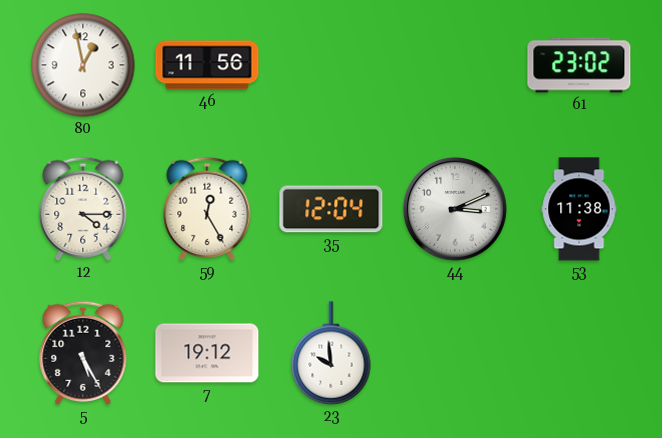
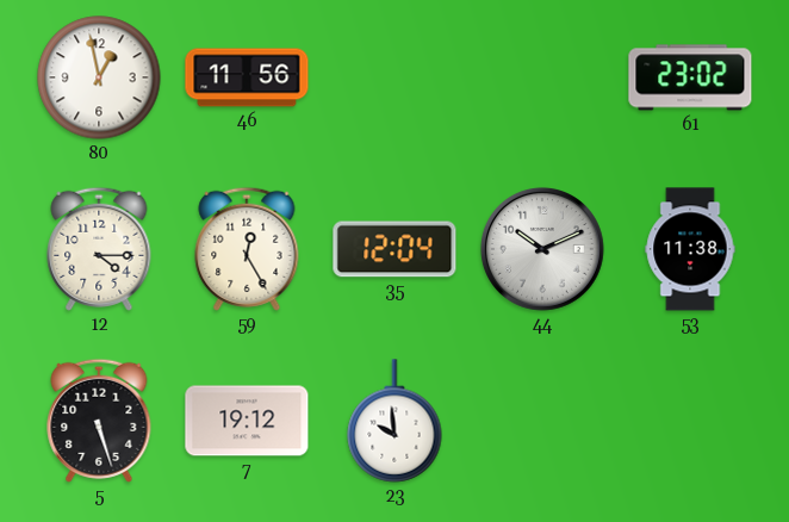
44: 3:11 -> 10:11 (542, 249)
5: 5:25 -> 5:27 (99, 421)
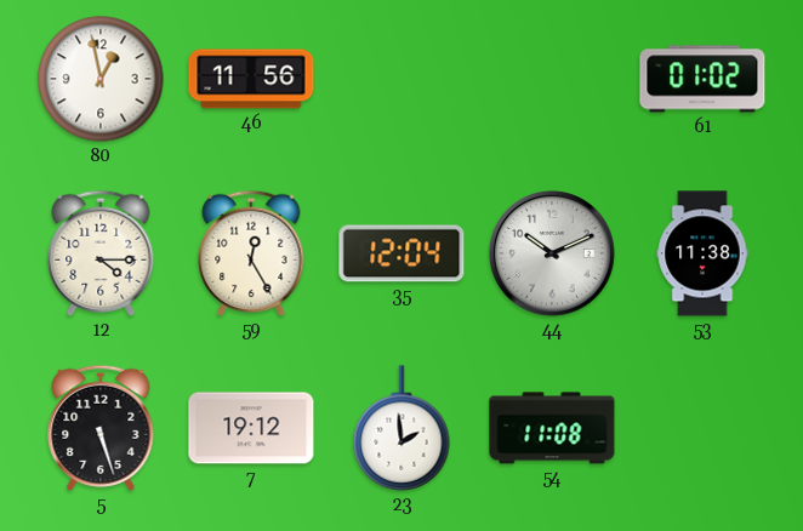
61: 23:02 -> 01:02 (702, 79)
23: 9:59 -> 1:59 (401, 428)
54: none -> 11:08 (552, 428)
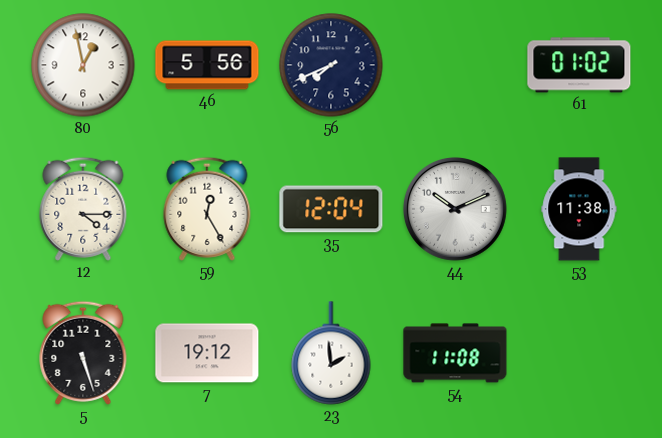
46: 11:56 -> 5:56 (207, 65)
56: none -> 7:41 (331, 65)
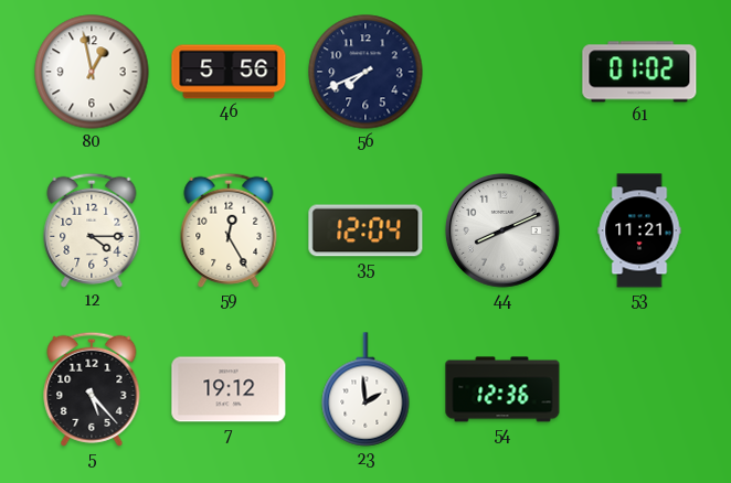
44: 10:11 -> 8:11 (502, 230)
53: 11:38 -> 11:21 (639, 230)
5: 5:27 -> 5:23 (92, 389)
54: 11:08 -> 12:36 (502, 389)
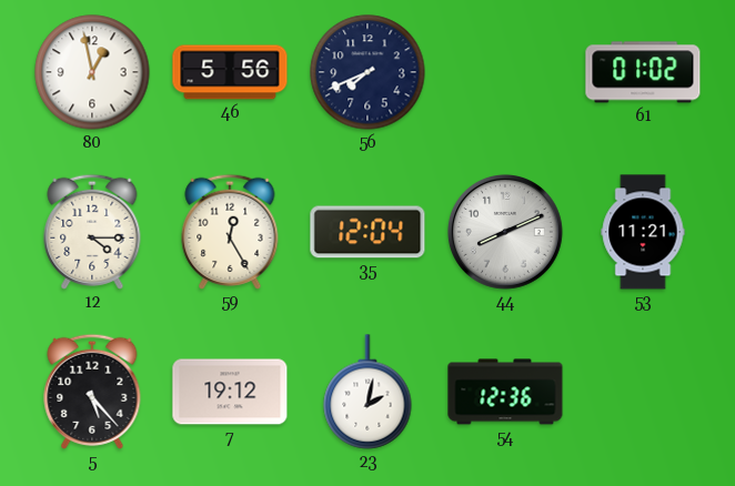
23: 1:59 -> 2:02 (367, 392)
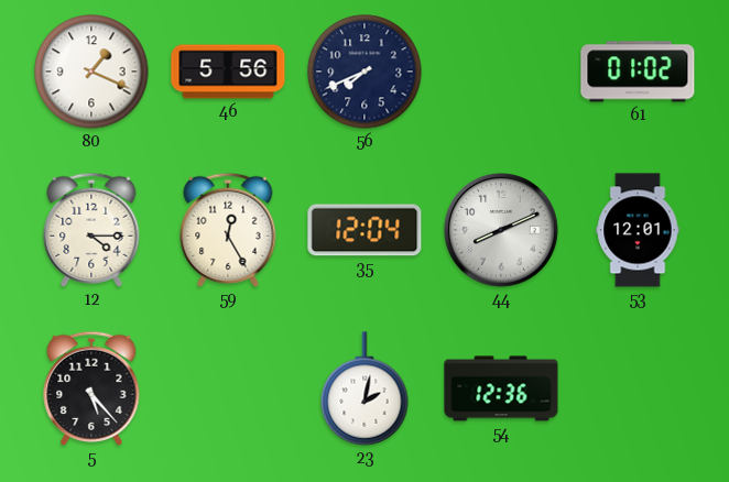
80: 12:58 -> 1:19 (91, 72)
53: 11:21 -> 12:01 (638, 230)
7: 19:12 -> none (230, 392)
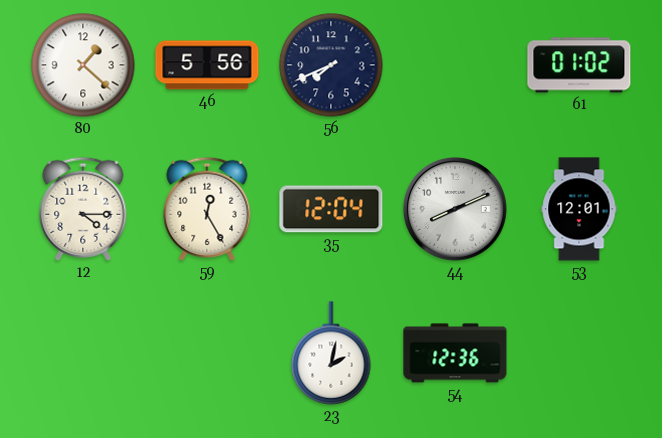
80: 1:19 -> 1:22 (83, 65)
5: 5:23 -> none (91, 388)
